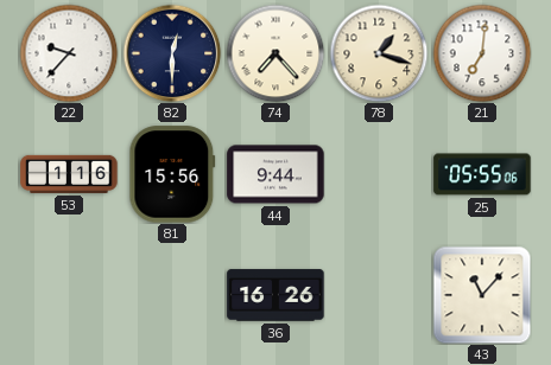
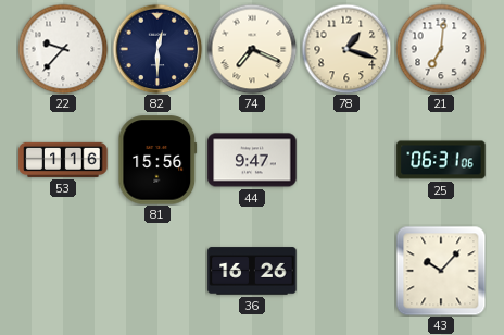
74: 7:23 -> 7:19 (252, 49)
44: 9:44 -> 9:47 (252, 160)
25: 05:55 -> 06:31 (441, 160)
43: 11:07 -> 10:07 (441, 271)
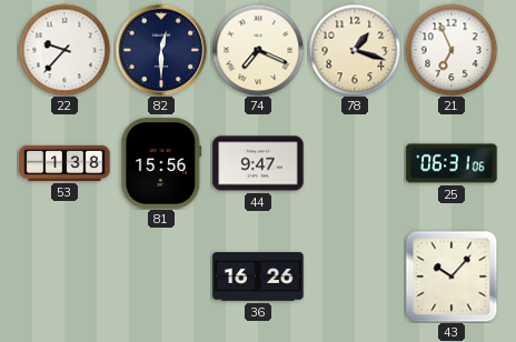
21: 7:01 -> 6:56 (451, 50)
53: 1:16 -> 1:38 (64, 163)
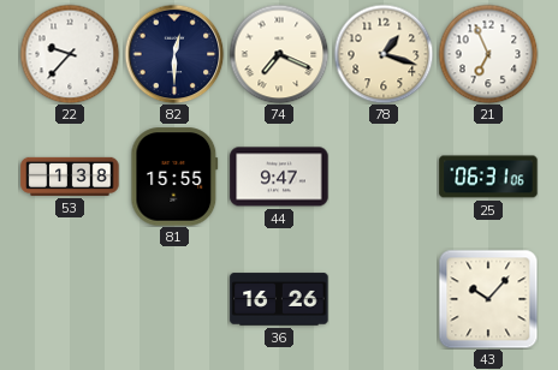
81: 15:56 -> 15:55 (174, 177)
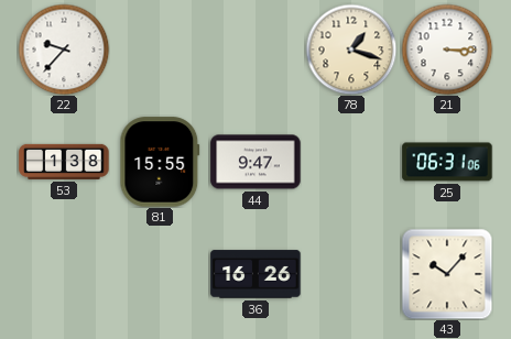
82: 12:30 -> none (174, 54)
74: 7:19 -> none (279, 54)
21: 6:56 -> 3:15 (447, 50)
